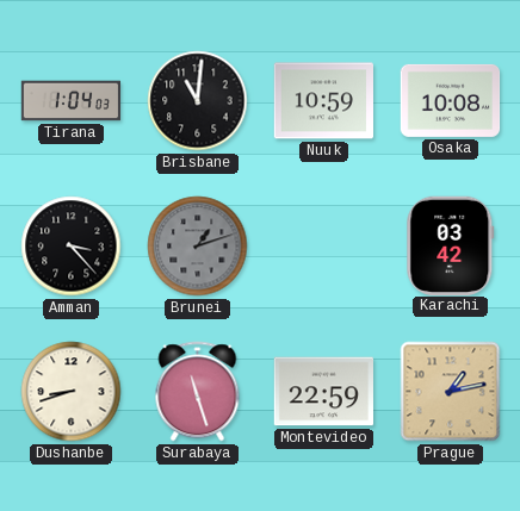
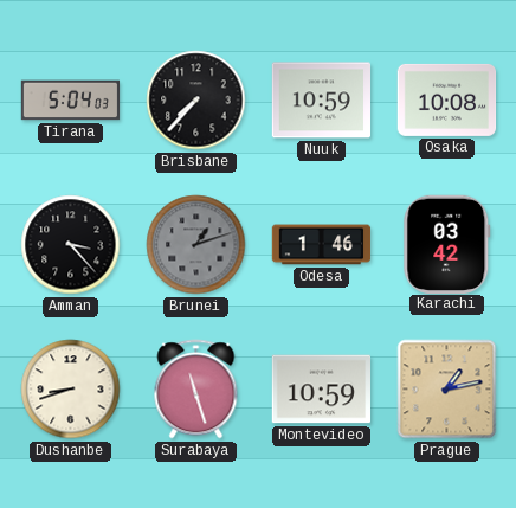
Tirana: 1:04 -> 5:04 (71, 101)
Brisbane: 11:01 -> 7:37 (196, 101)
Odesa: none -> 1:46 (322, 245)
Montevideo: 22:59 -> 10:59 (322, 390)
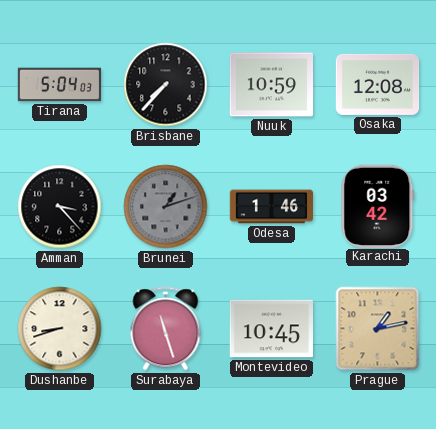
Osaka: 10:08 -> 12:08 (378, 84)
Montevideo: 10:59 -> 10:45 (272, 329)
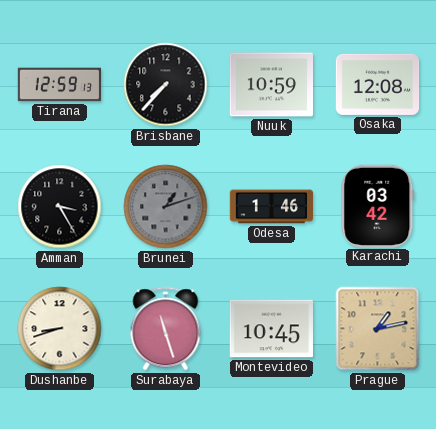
Tirana: 5:04 -> 12:59 (60, 85)
Amman: 3:23 -> 3:25 (60, 207)
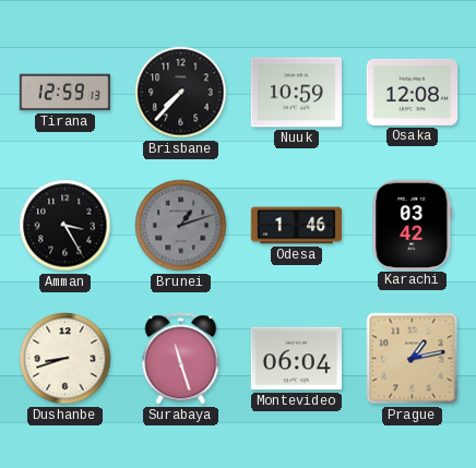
Montevideo: 10:45 -> 06:04 (297, 359)
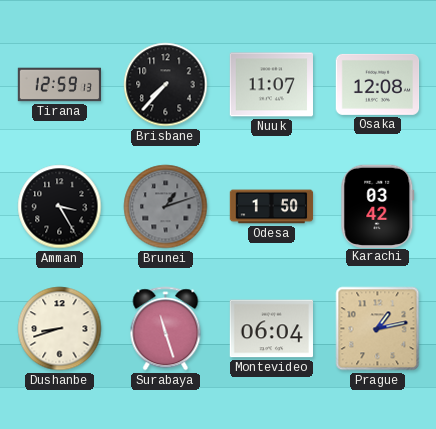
Nuuk: 10:59 -> 11:07 (271, 85)
Odesa: 1:46 -> 1:50 (272, 207)
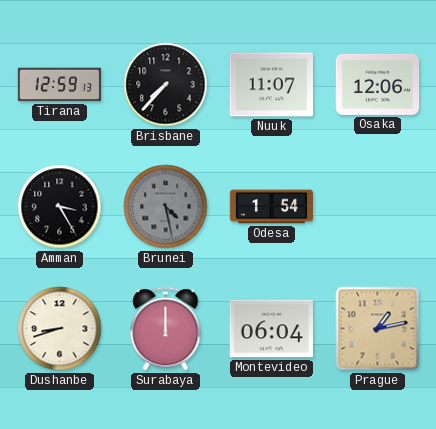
Osaka: 12:08 -> 12:06 (378, 84)
Brunei: 1:12 -> 4:28 (166, 207)
Odesa: 1:50 -> 1:54 (272, 207)
Karachi: 03:42 -> none (378, 206)
Surabaya: 11:27 -> 12:00 (166, 329)
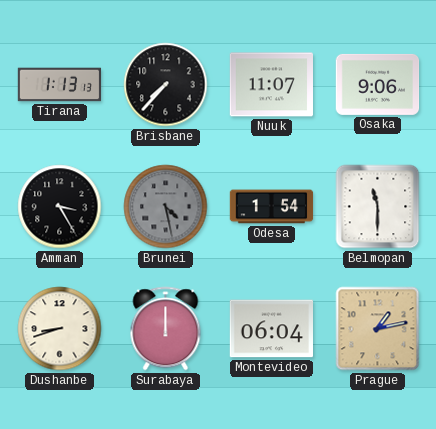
Tirana: 12:59 -> 1:13 (60, 85)
Osaka: 12:06 -> 9:06 (378, 84)
Belmopan: none -> 11:30 (378, 207)
